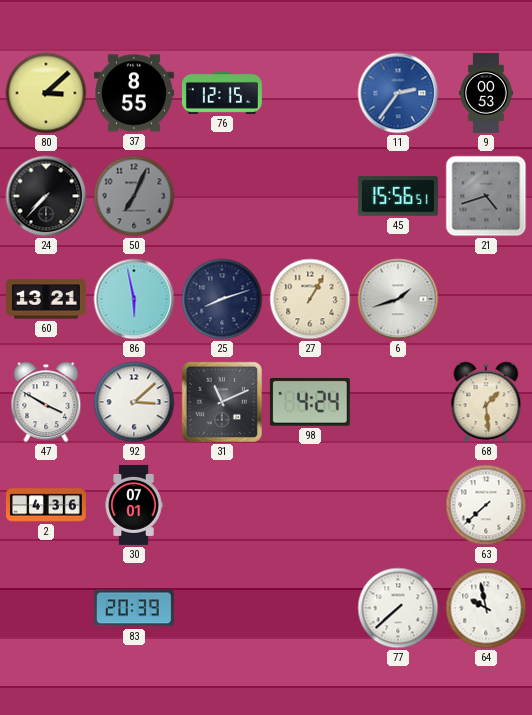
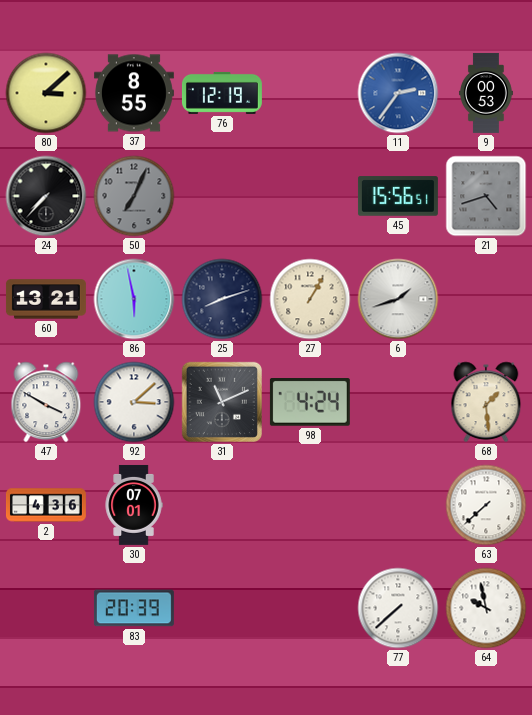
76: 12:15 -> 12:19 (222, 93)
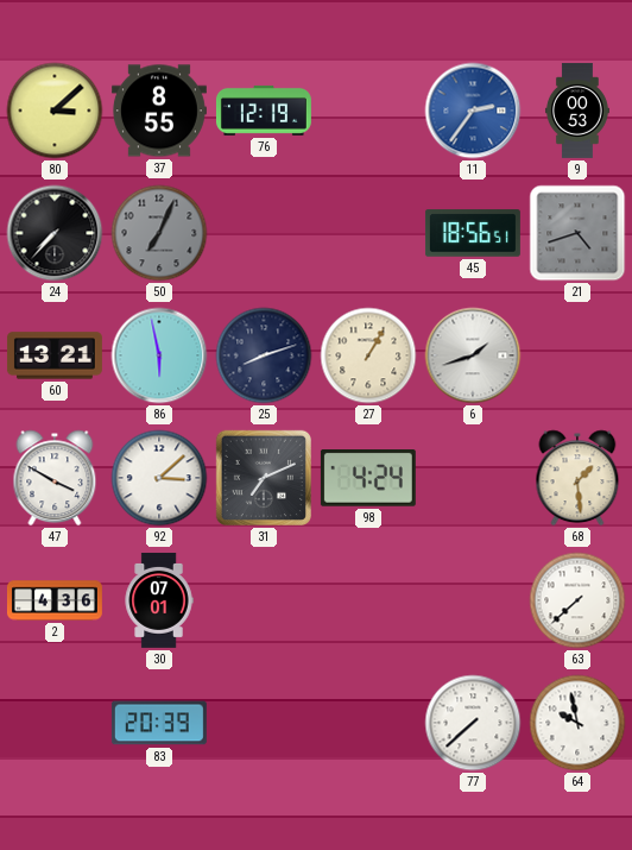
45: 15:56 -> 18:56 (473, 233)
31: 11:11 -> 7:11 (264, 478)
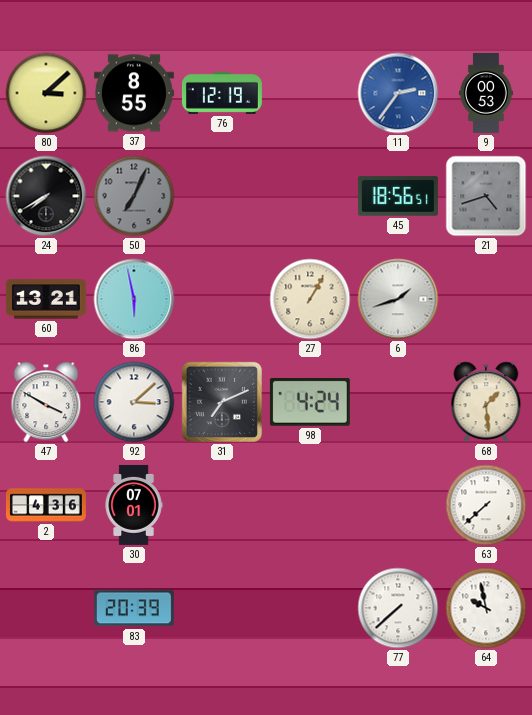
24: 7:37 -> 7:40 (46, 196)
25: 8:12 -> none (264, 355)
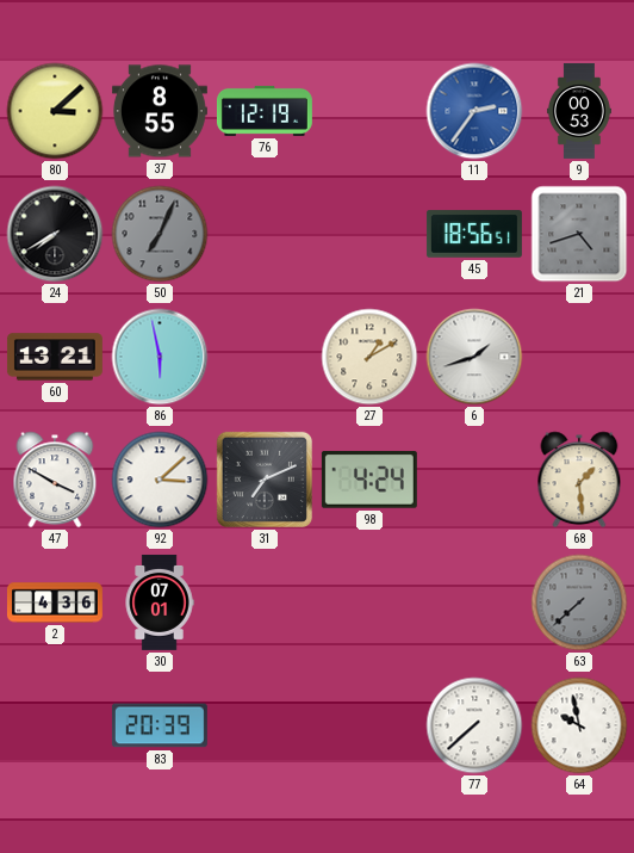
27: 1:05 -> 1:10 (369, 357)
63 dial: white -> grey (579, 602)
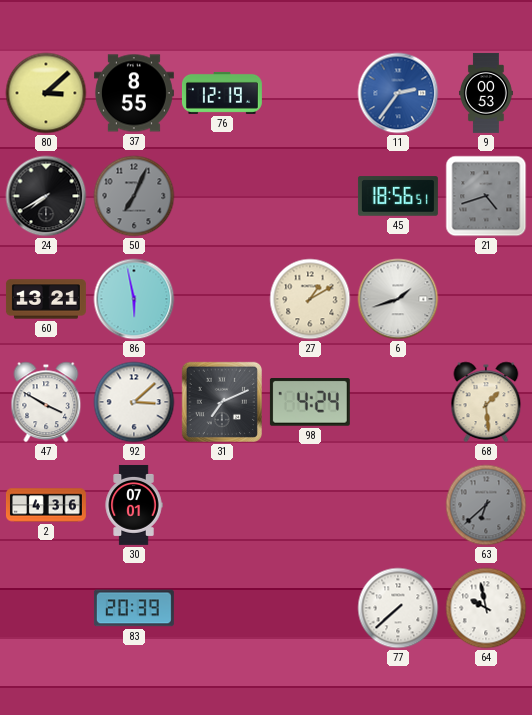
63: 7:38 -> 6:38 (486, 505)
